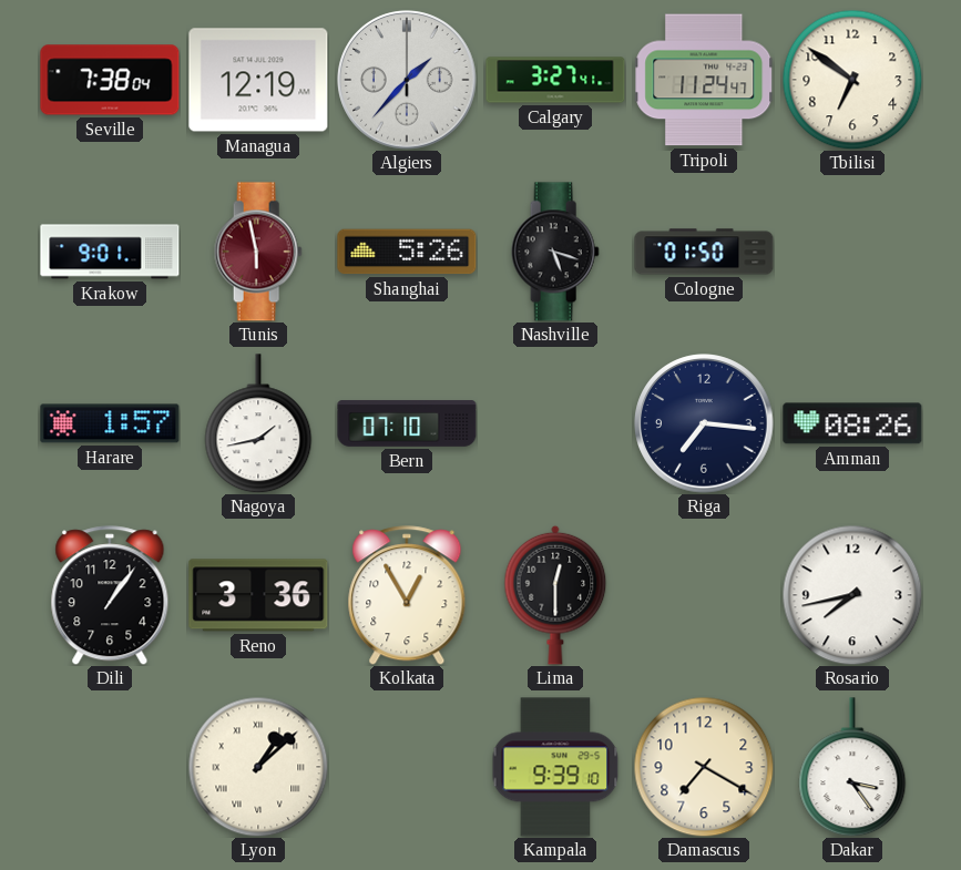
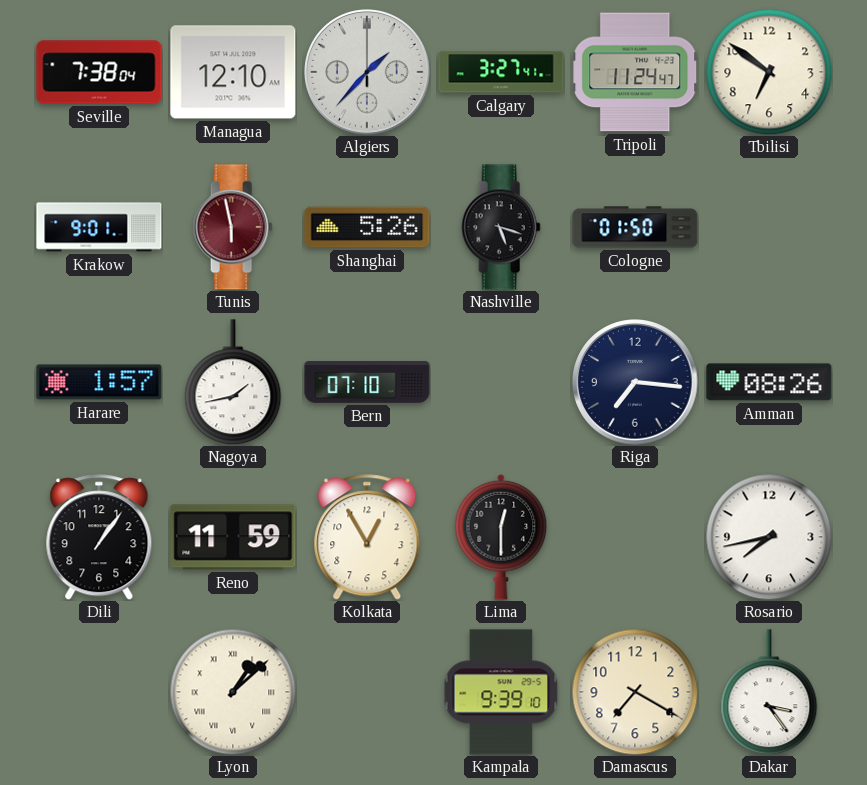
Managua: 12:19 -> 12:10 (233, 72)
Reno: 3:36 -> 11:59 (233, 537)
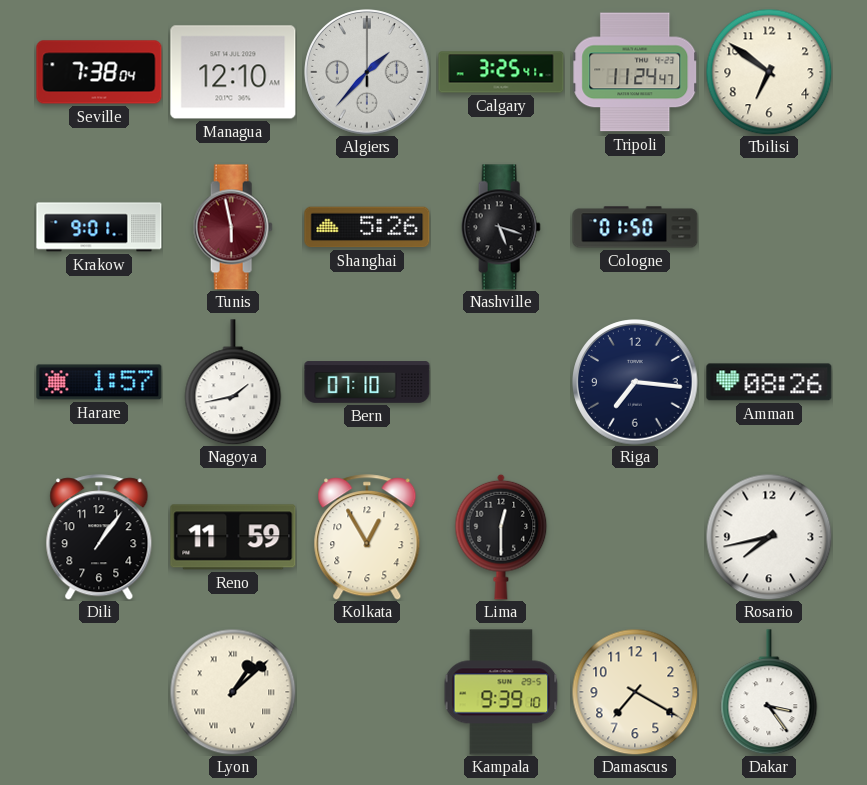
Calgary: 3:27 -> 3:25 (501, 72)
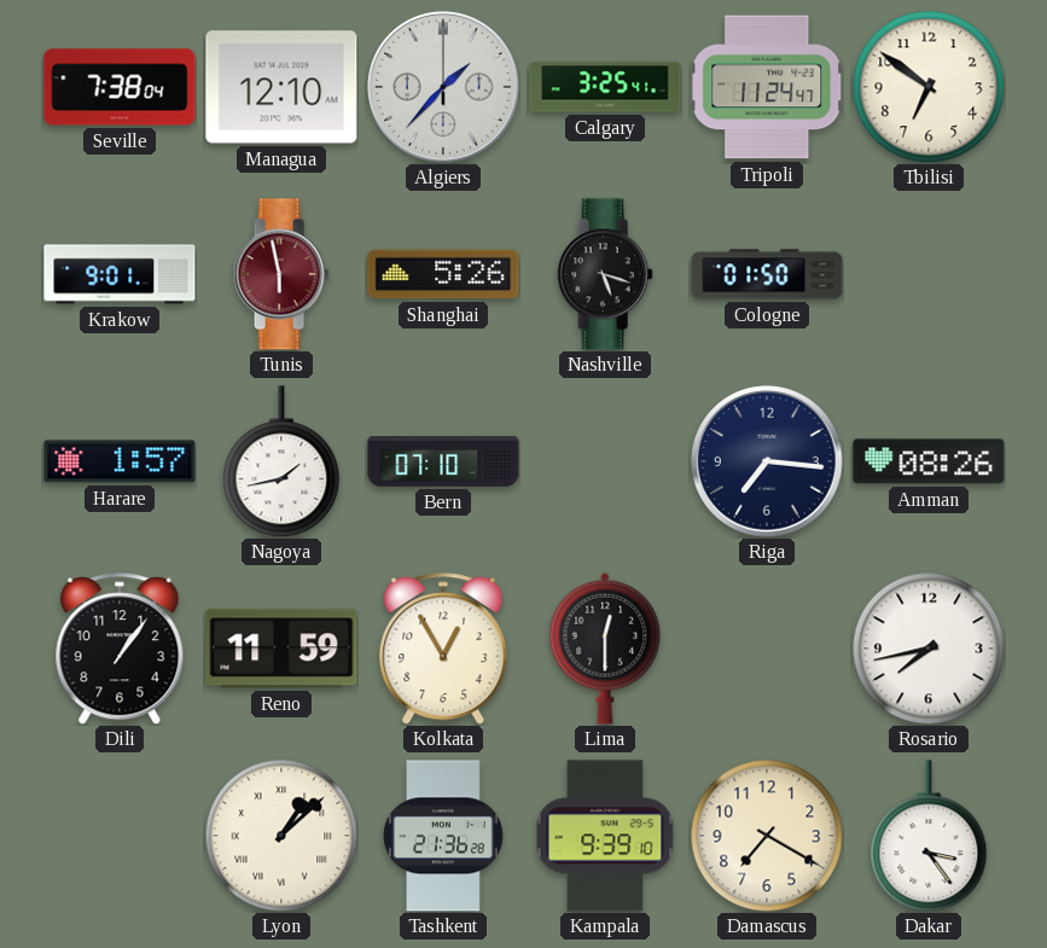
Tashkent: none -> 21:36 (444, 836)
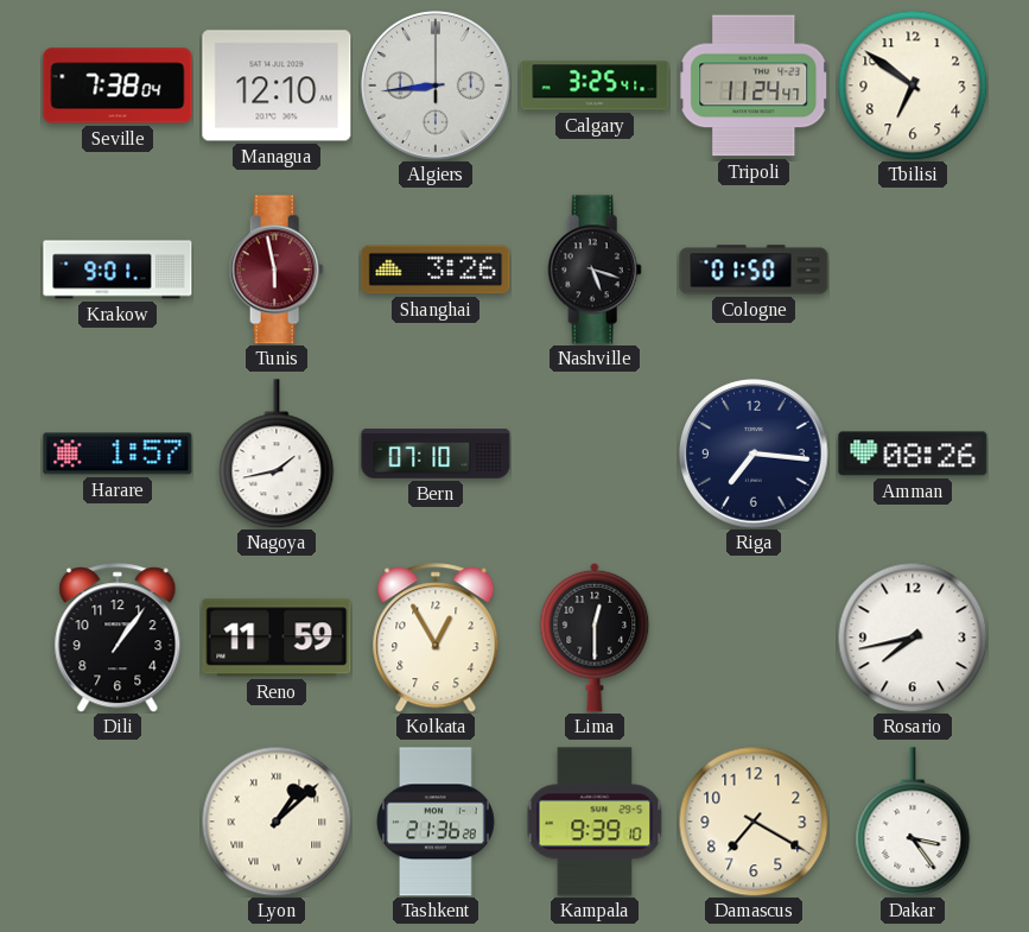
Algiers: 1:37 -> 8:44 (436, 85)
Shanghai: 5:26 -> 3:26 (436, 270)
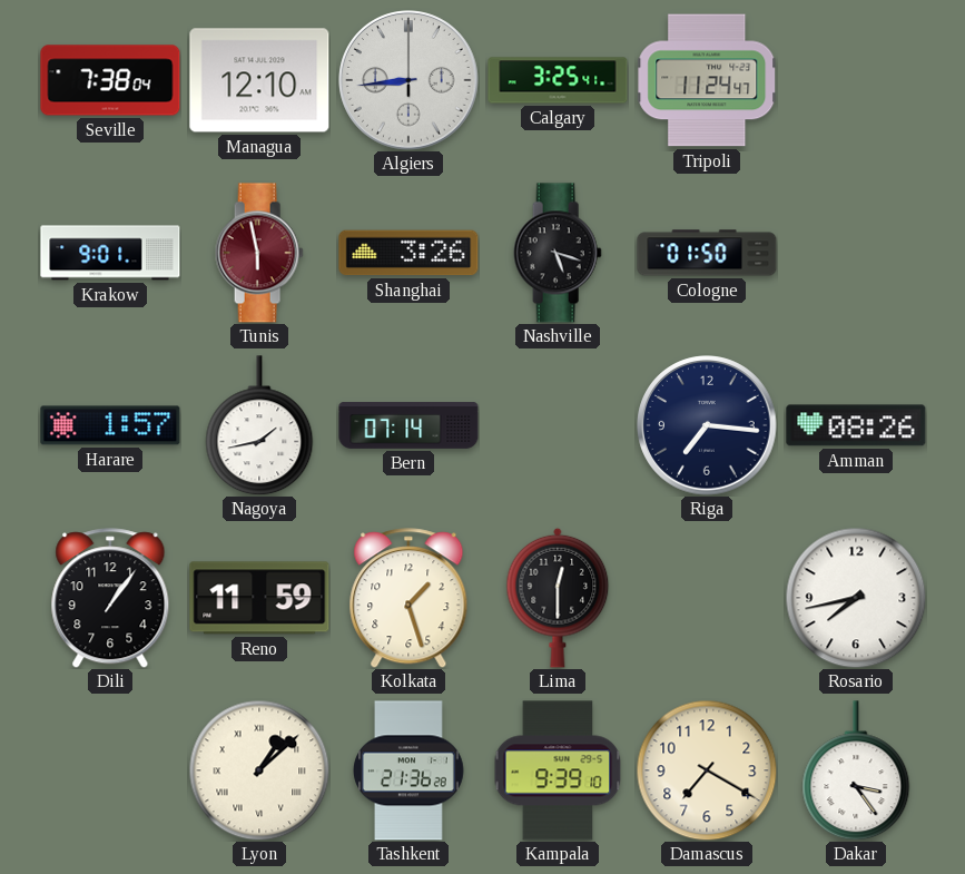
Tbilisi: 6:51 -> none (913, 85)
Bern: 07:10 -> 07:14 (408, 425)
Kolkata: 12:55 -> 1:27 (408, 598)
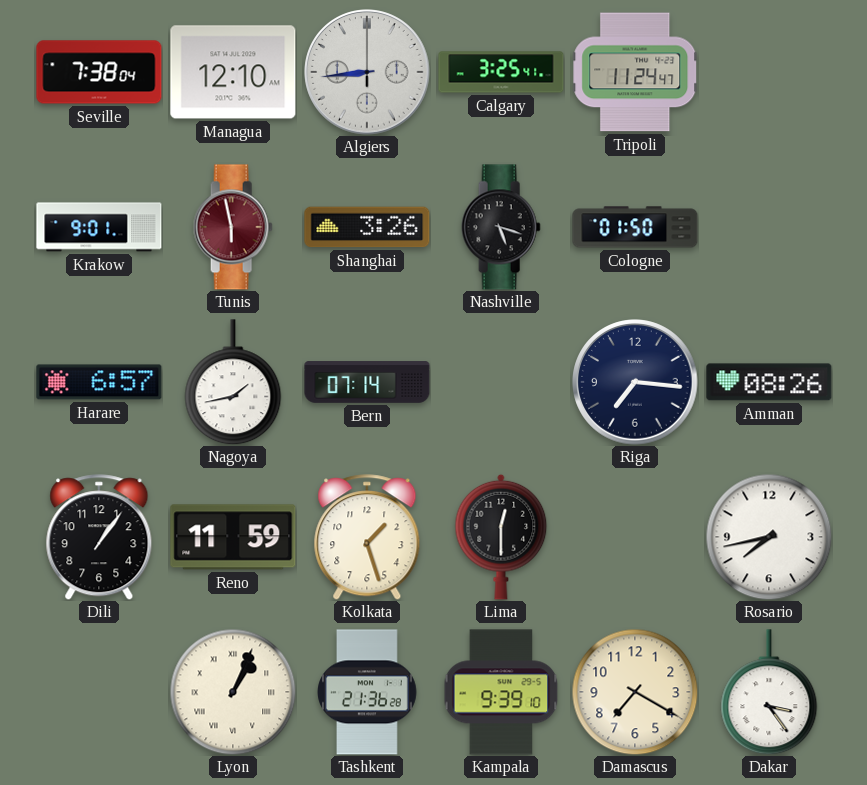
Harare: 1:57 -> 6:57 (99, 382)
Lyon: 1:08 -> 1:04 (233, 692)
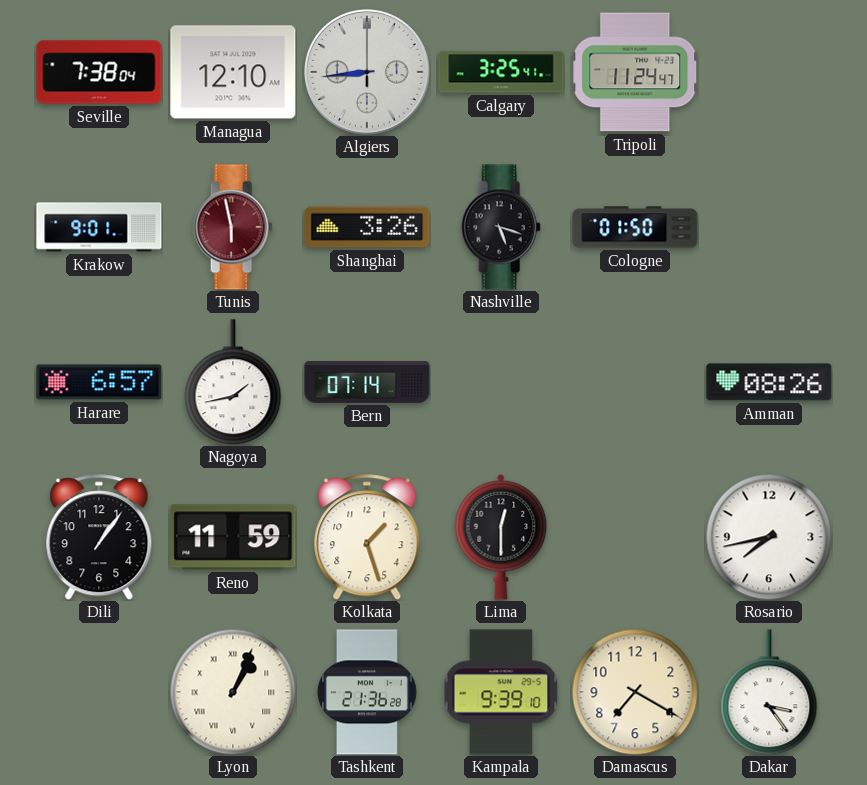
Riga: 7:16 -> none (635, 382)
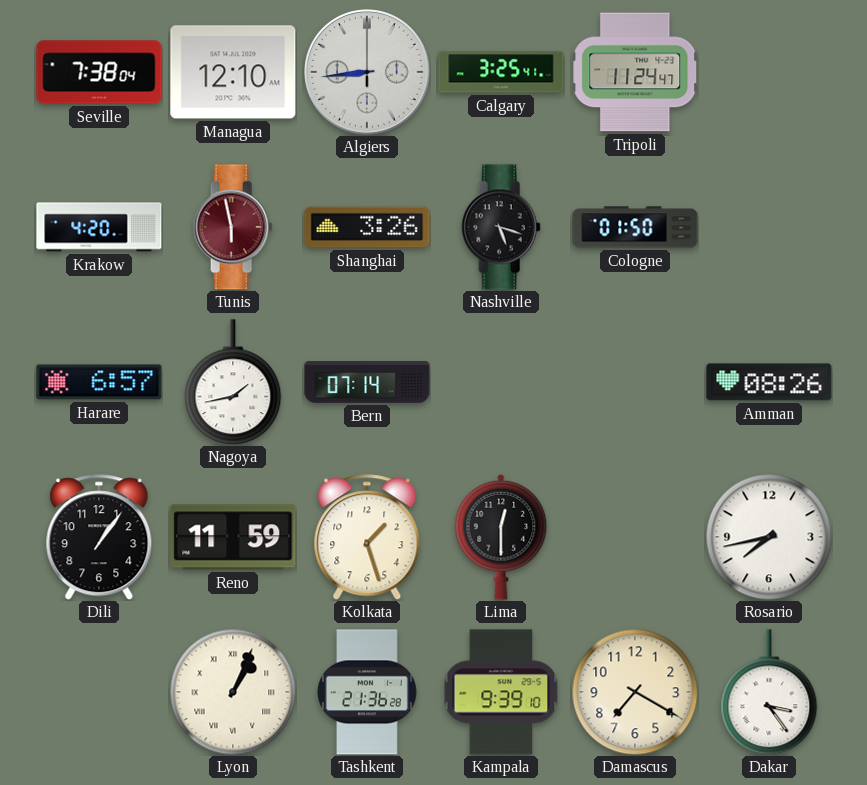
Krakow: 9:01 -> 4:20 (99, 227)
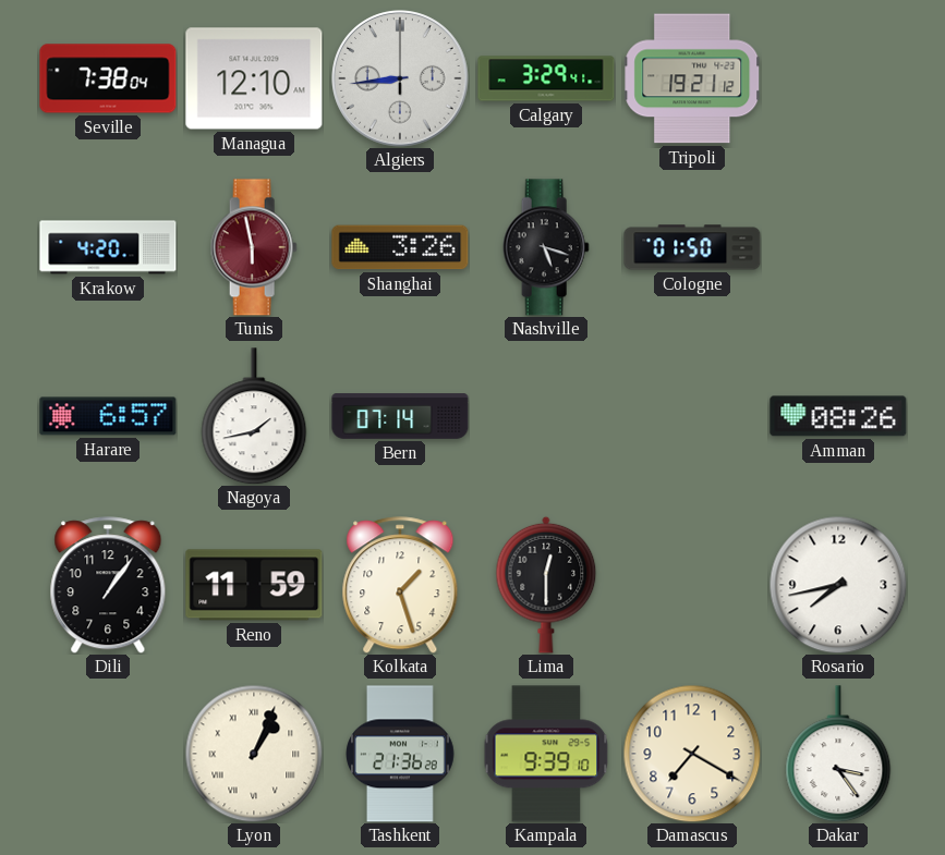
Calgary: 3:25 -> 3:29 (546, 78)
Tripoli: 11:24 -> 19:21 (692, 78)
